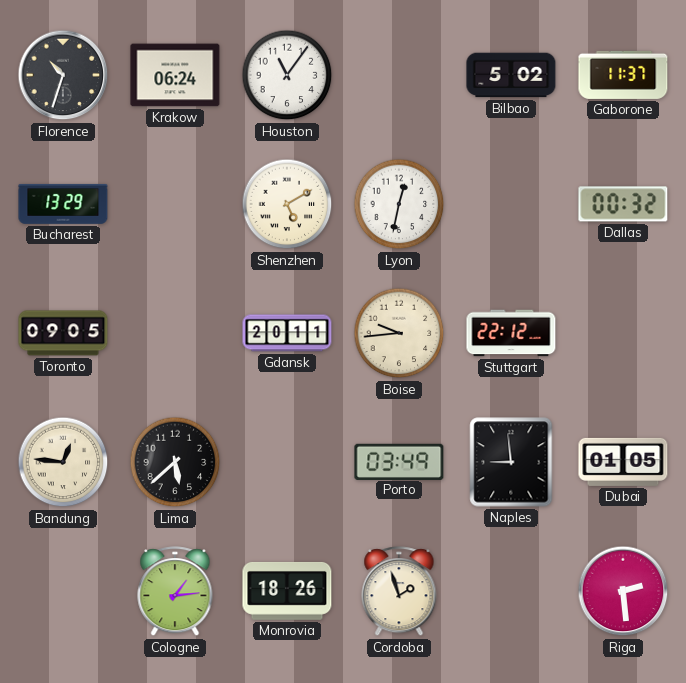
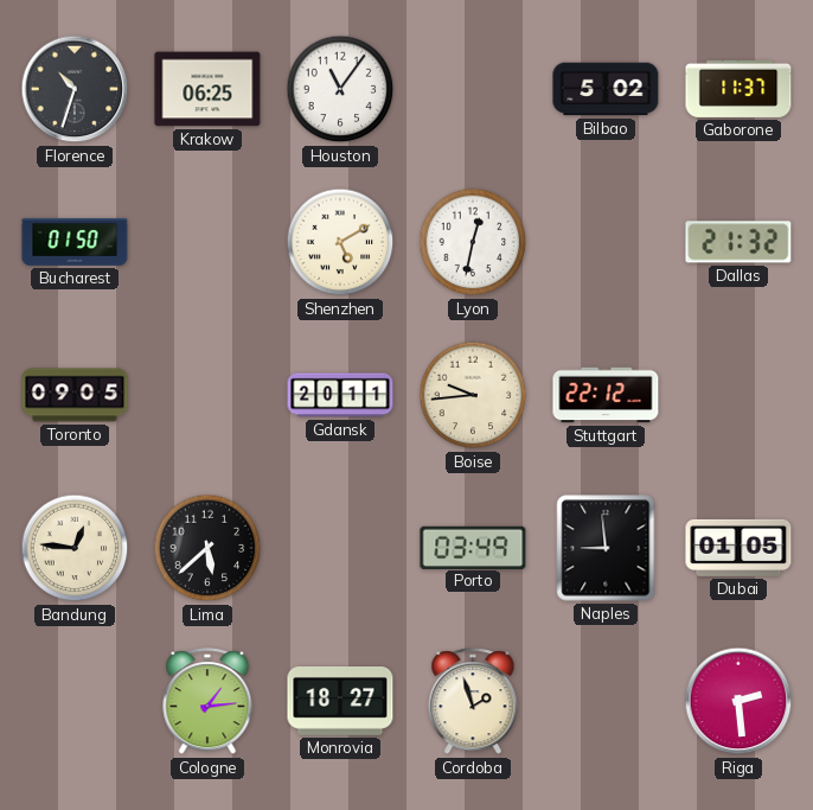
Krakow: 06:24 -> 06:25 (207, 89)
Bucharest: 13:29 -> 01:50 (75, 242)
Dallas: 00:32 -> 21:32 (738, 242)
Monrovia: 18:26 -> 18:27 (340, 701)
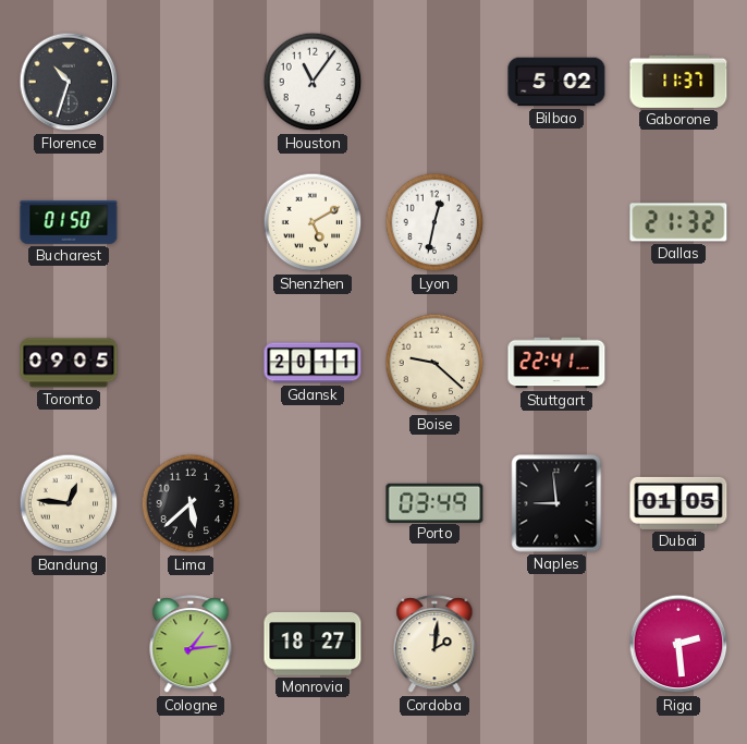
Krakow: 06:25 -> none (207, 89)
Boise: 9:44 -> 9:22 (434, 363)
Stuttgart: 22:12 -> 22:41 (556, 363)
Cordoba: 1:57 -> 2:01 (434, 645)
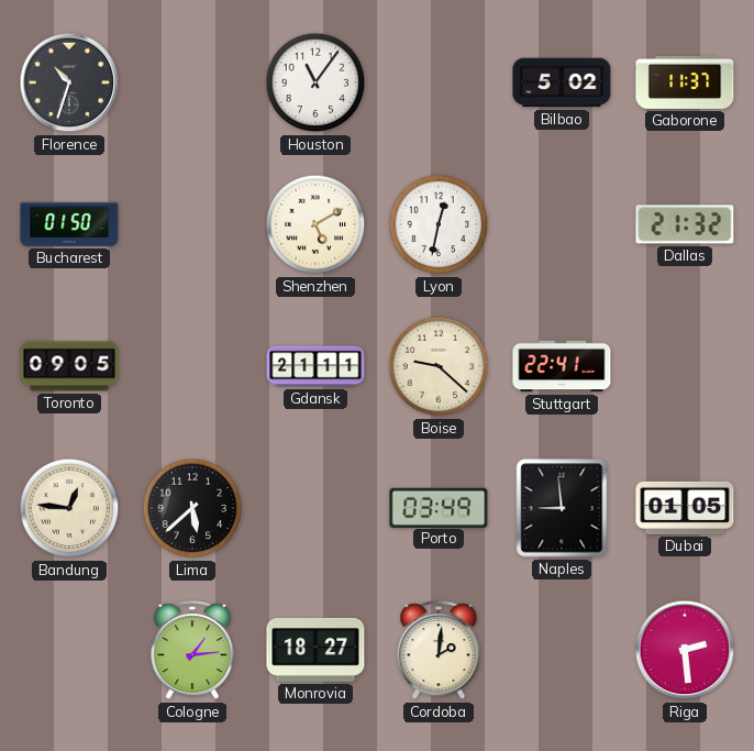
Gdansk: 20:11 -> 21:11 (315, 366)
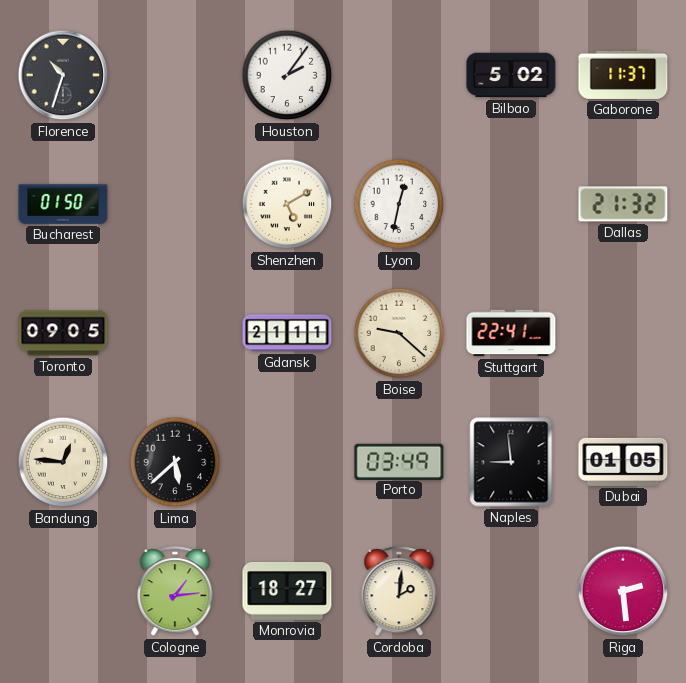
Houston: 11:06 -> 2:06 (287, 75)
